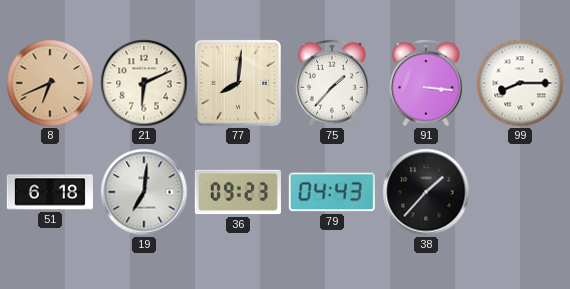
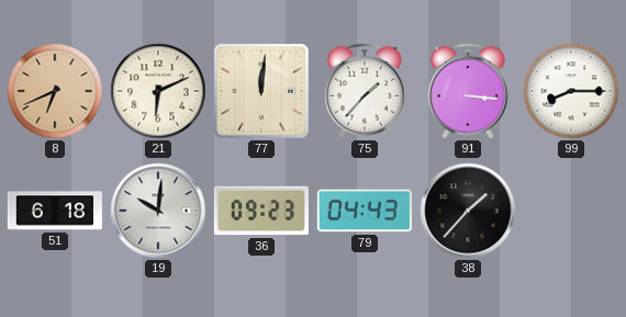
77: 8:01 -> 12:01 (261, 91)
19: 7:01 -> 10:01 (158, 211)
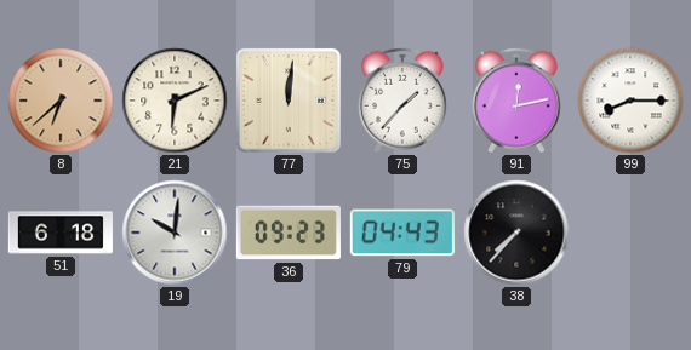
8: 6:41 -> 6:38 (61, 101)
91: 3:16 -> 12:13 (518, 101)
38: 1:37 -> 7:37 (516, 233)
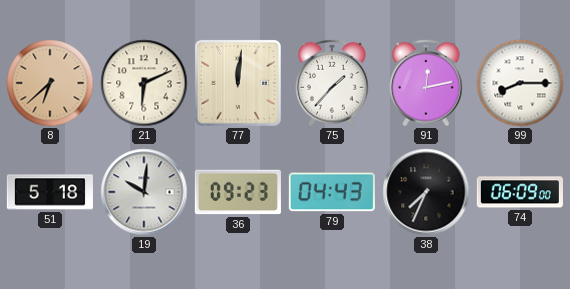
51: 6:18 -> 5:18 (50, 192)
38: 7:37 -> 7:34 (426, 192)
74: none -> 06:09 (520, 192)
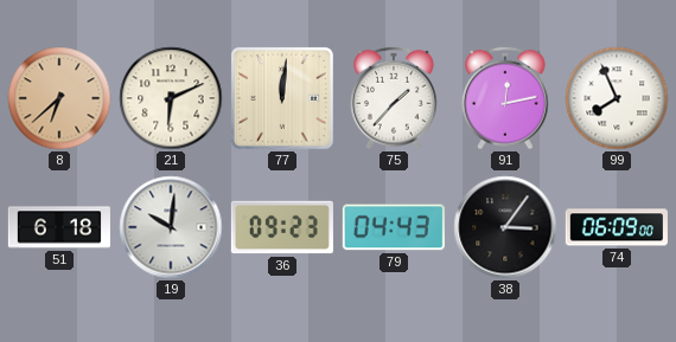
99: 8:15 -> 7:56 (617, 98)
51: 5:18 -> 6:18 (59, 227)
38: 7:34 -> 3:06 (505, 227)
